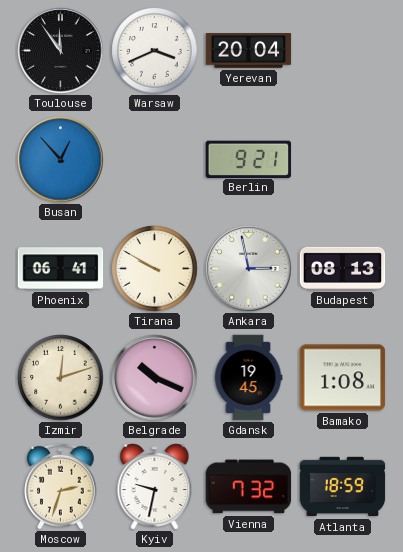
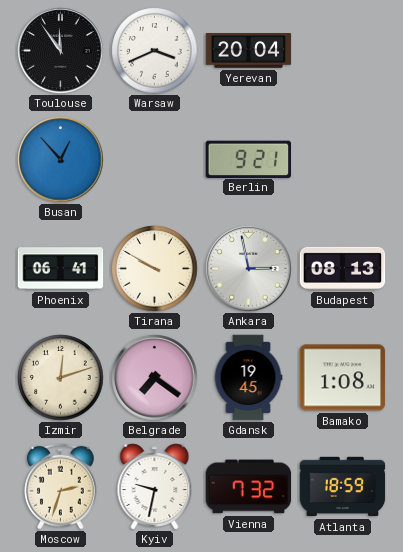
Belgrade: 10:19 -> 7:21 (155, 378)
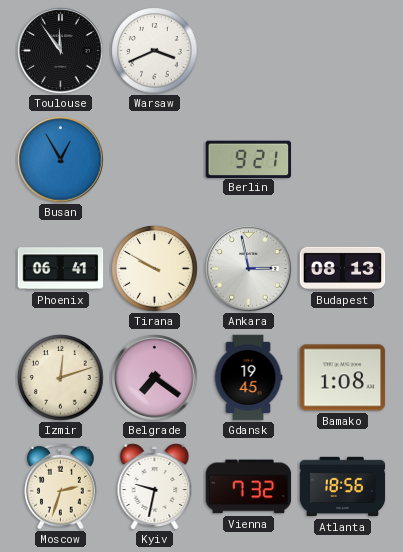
Yerevan: 20:04 -> none (249, 51)
Busan: 12:53 -> 12:55 (61, 160)
Atlanta: 18:59 -> 18:56 (343, 487)
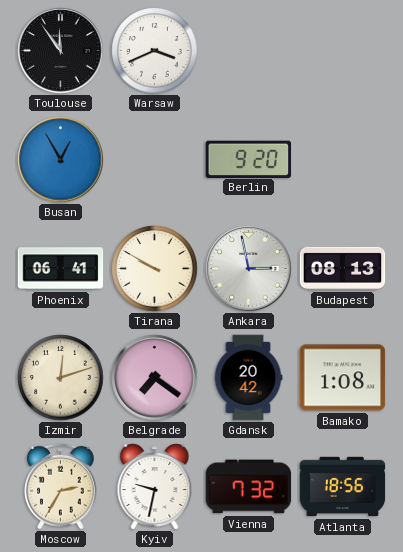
Berlin: 9:21 -> 9:20 (249, 159)
Gdansk: 19:45 -> 20:42 (248, 378)
Moscow: 2:33 -> 2:35 (61, 486)
